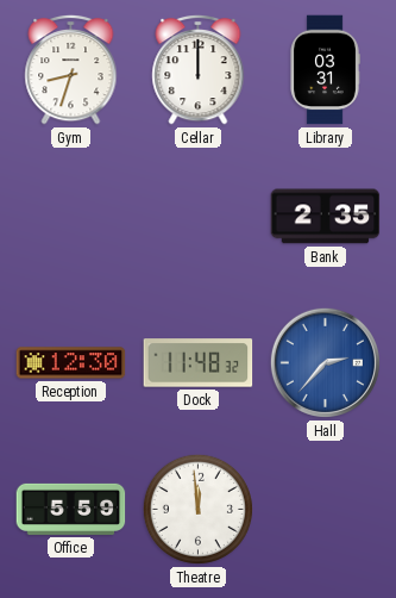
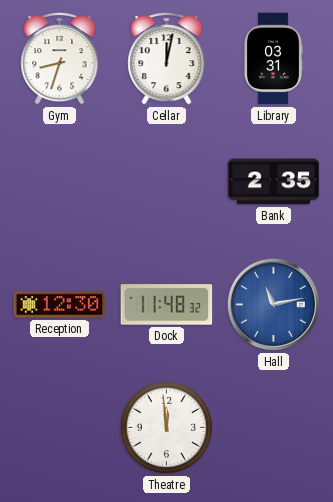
Cellar: 12:00 -> 12:02 (167, 58)
Hall: 2:37 -> 11:13 (273, 304)
Office: 5:59 -> none (71, 509)
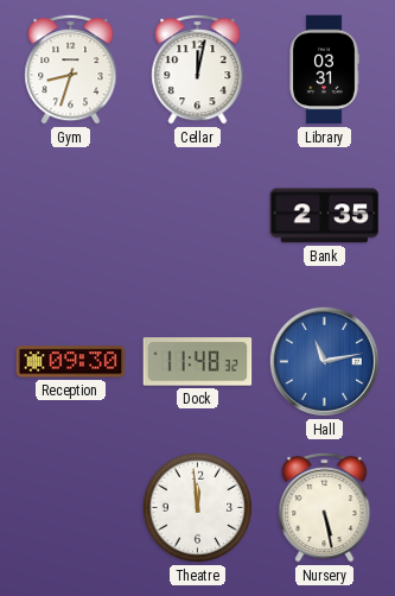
Reception: 12:30 -> 09:30 (71, 362)
Nursery: none -> 5:28 (325, 507)
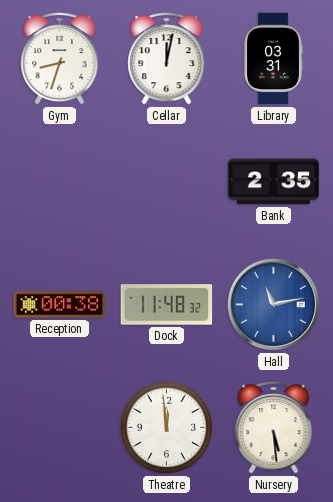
Reception: 09:30 -> 00:38 (60, 305)
Nursery: 5:28 -> 5:29 (274, 427)
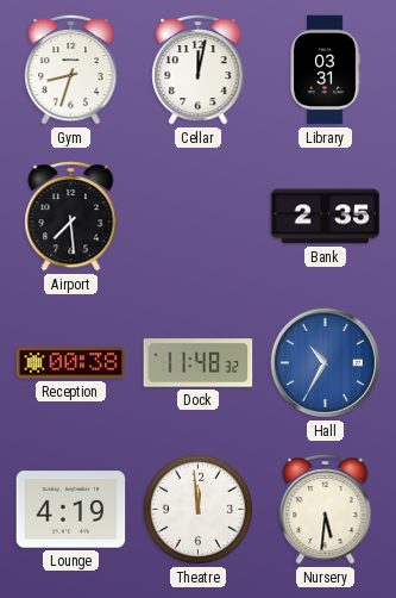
Airport: none -> 7:29 (71, 216)
Hall: 11:13 -> 10:35 (325, 362)
Lounge: none -> 4:19 (71, 510)
Nursery: 5:29 -> 5:31 (326, 509)
